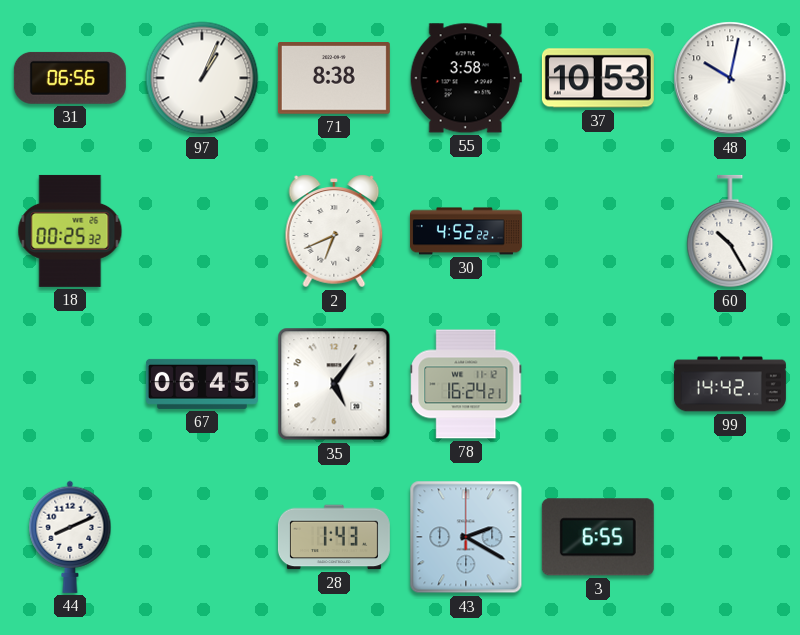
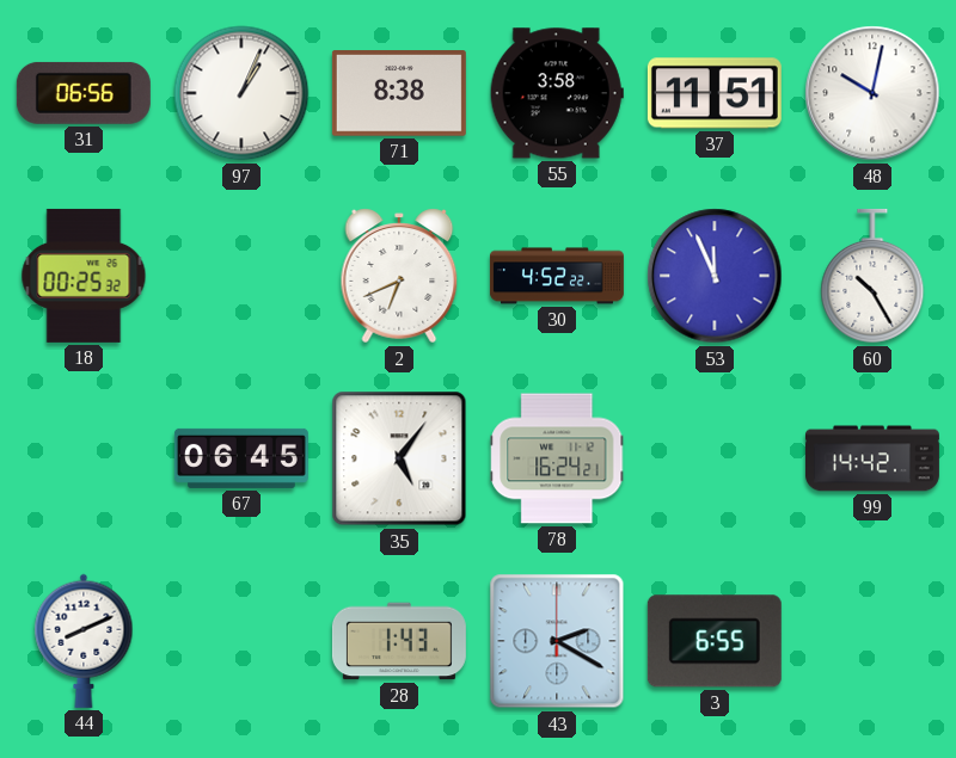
37: 10:53 -> 11:51 (715, 93)
53: none -> 11:56 (715, 276)
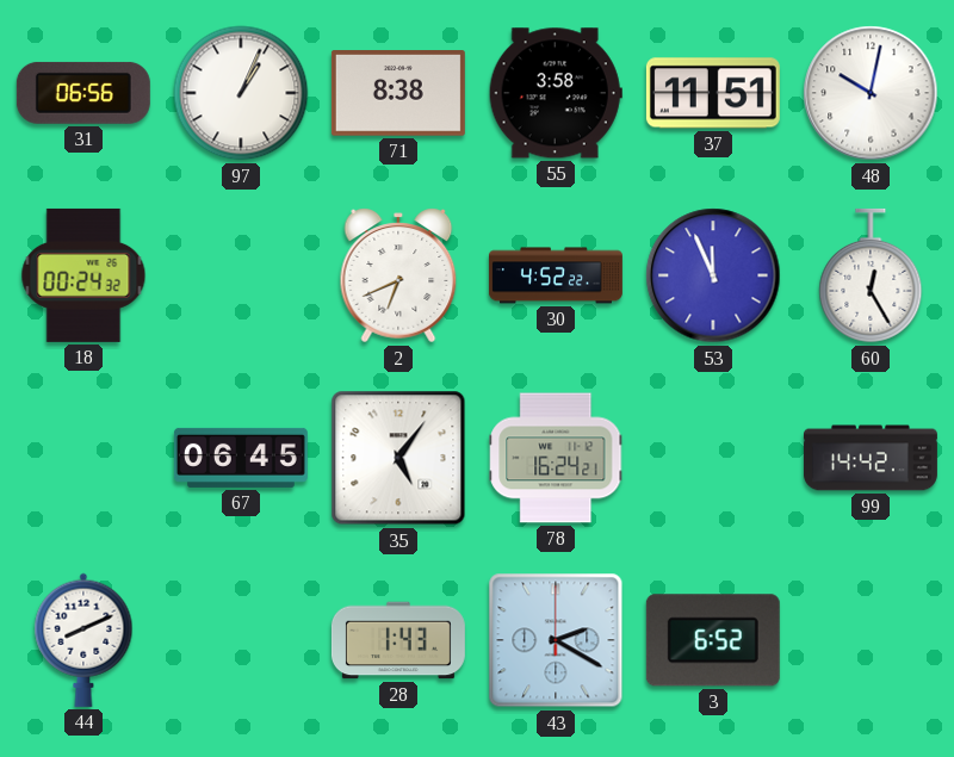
18: 00:25 -> 00:24 (83, 275)
60: 10:25 -> 12:25 (871, 275)
3: 6:55 -> 6:52 (713, 640)
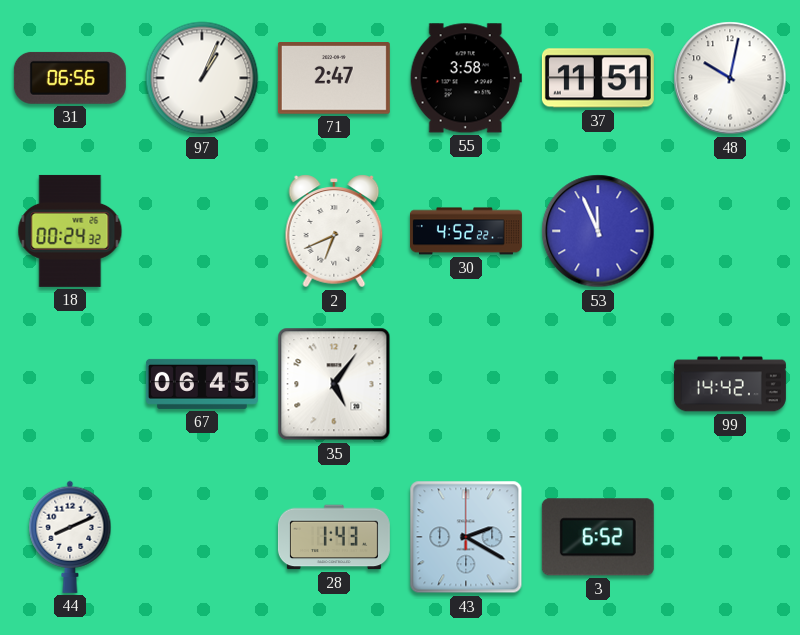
71: 8:38 -> 2:47 (334, 79)
60: 12:25 -> none (871, 275)
78: 16:24 -> none (556, 458)
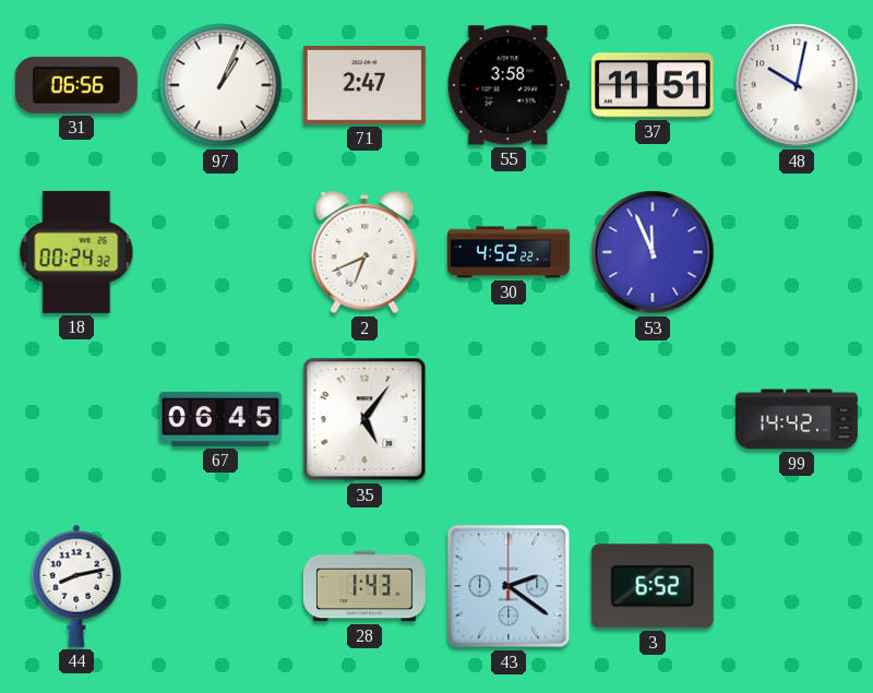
44: 8:11 -> 8:13 (76, 586)
43: 2:20 -> 2:21 (509, 586)
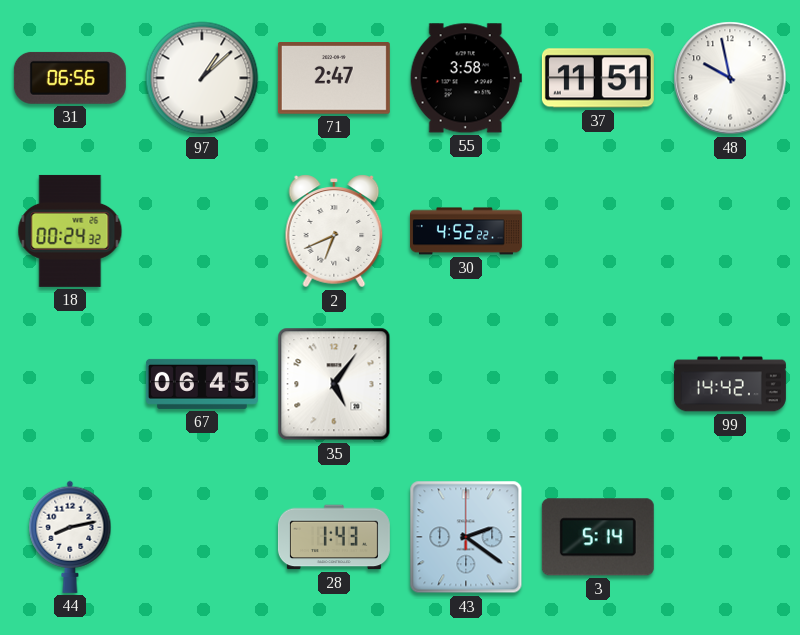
97: 1:04 -> 1:08 (202, 78)
48: 10:02 -> 9:58 (730, 78)
53: 11:56 -> none (653, 252)
3: 6:52 -> 5:14 (598, 537)
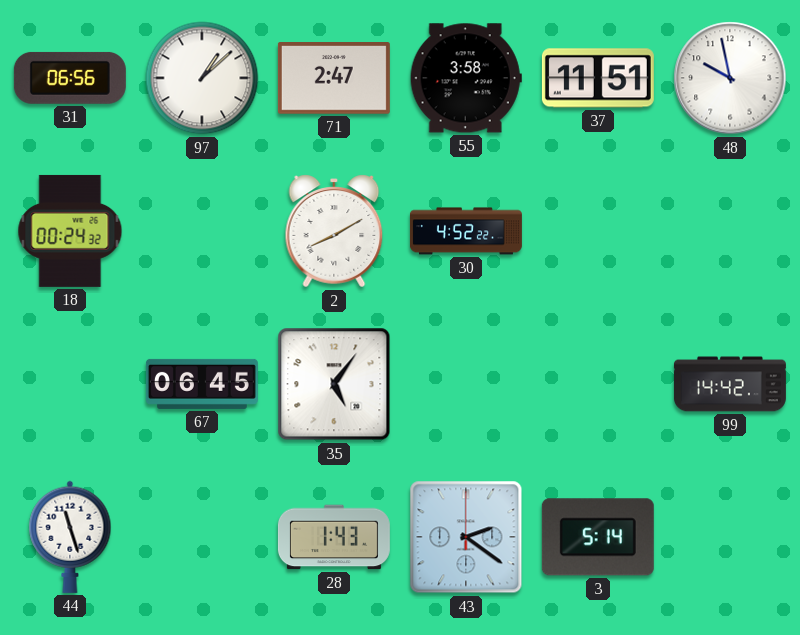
2: 6:41 -> 8:10 (334, 231)
44: 8:13 -> 11:27 (70, 537)
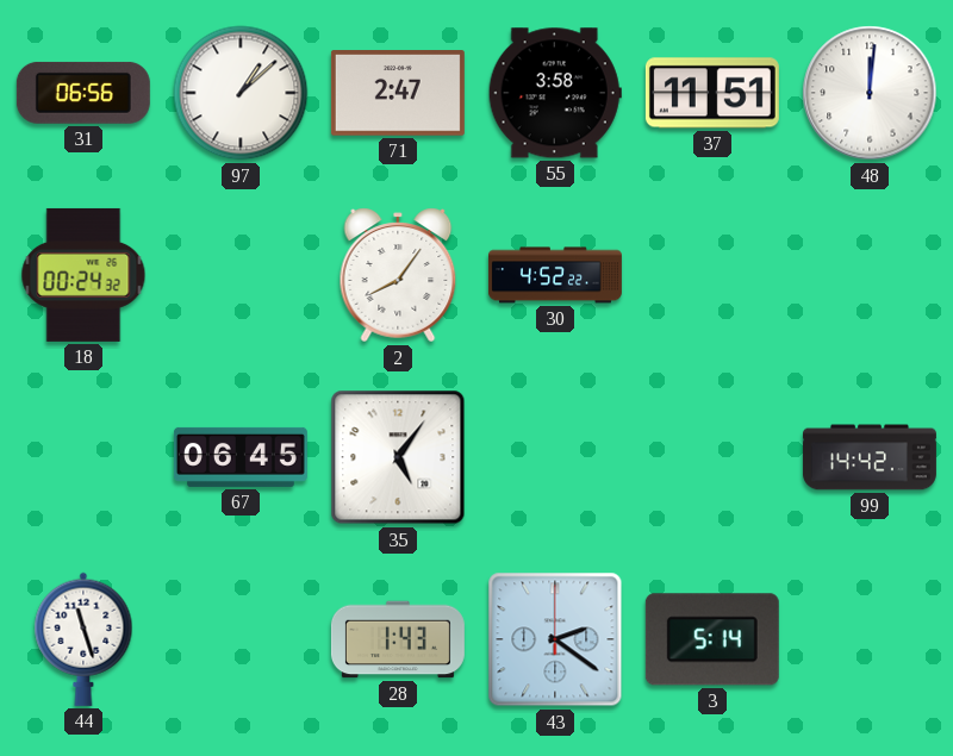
48: 9:58 -> 12:01 (870, 93)
2: 8:10 -> 8:06 (398, 275)
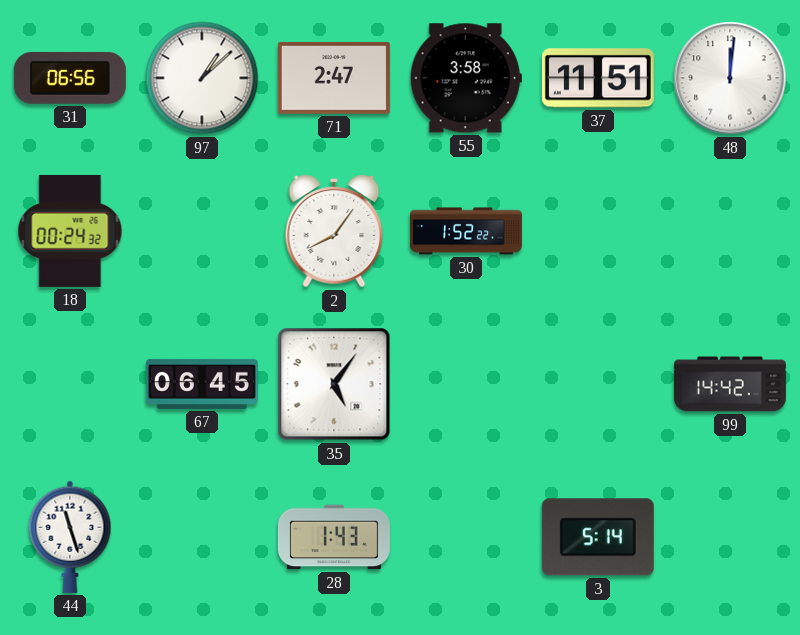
30: 4:52 -> 1:52 (466, 231)
43: 2:21 -> none (555, 639)
